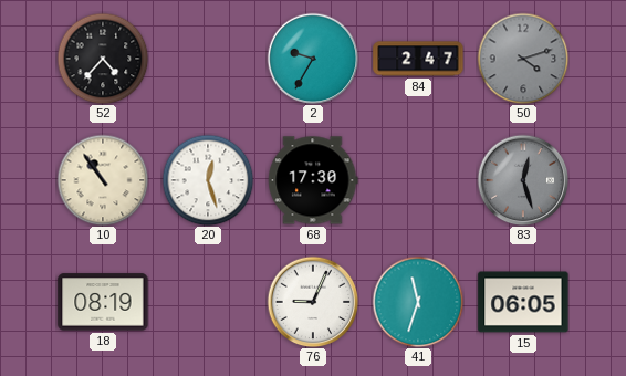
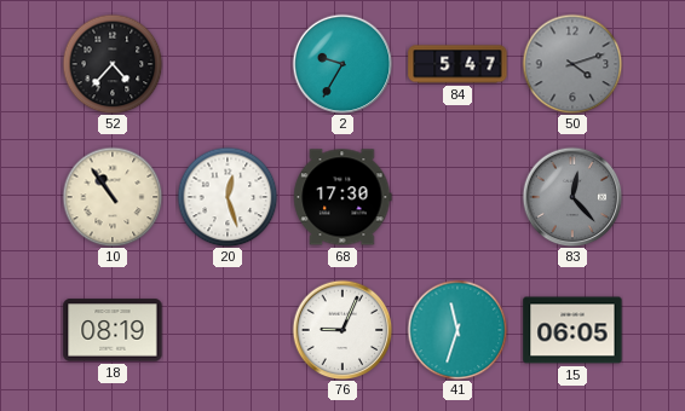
84: 2:47 -> 5:47 (457, 64)
83: 12:27 -> 12:23 (572, 197)
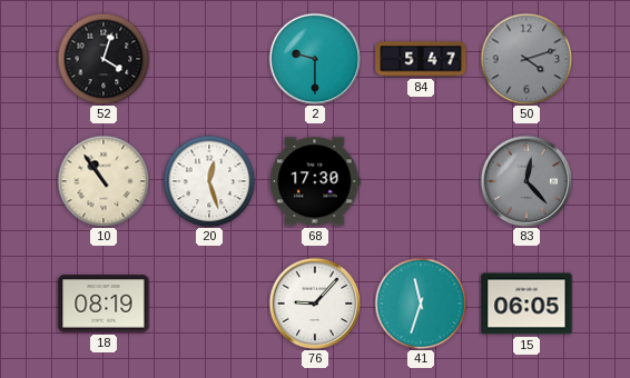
52: 4:37 -> 4:03 (104, 59)
2: 9:35 -> 9:30 (315, 59)
76: 9:04 -> 9:07 (315, 304)
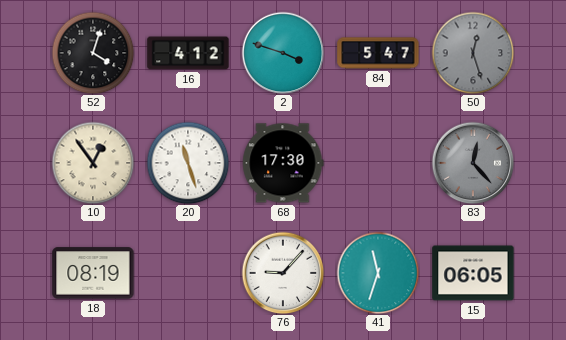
16: none -> 4:12 (188, 53)
2: 9:30 -> 3:48 (283, 53)
50: 4:12 -> 12:27 (473, 53)
10: 10:54 -> 12:54 (93, 163)
20: 12:27 -> 11:27 (188, 163)
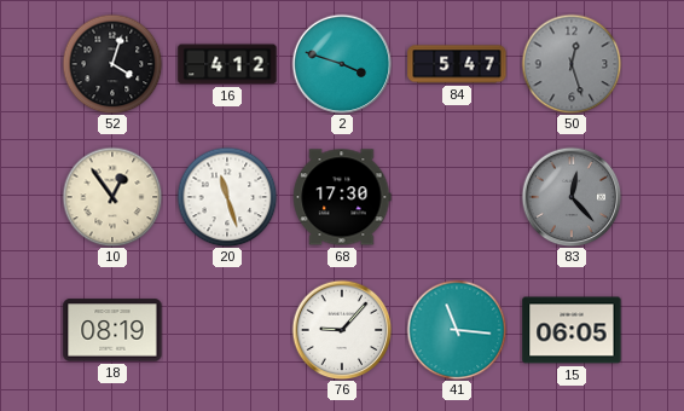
41: 11:33 -> 11:16 (457, 330)
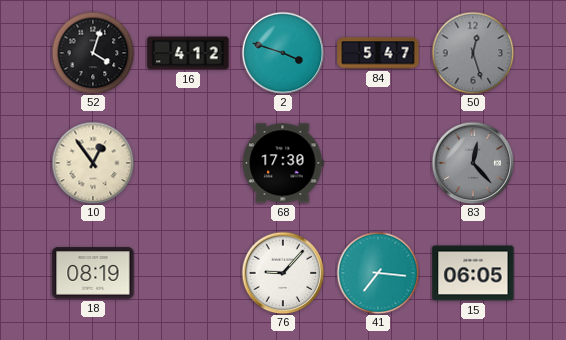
20: 11:27 -> none (227, 197)
41: 11:16 -> 7:16 (378, 273)
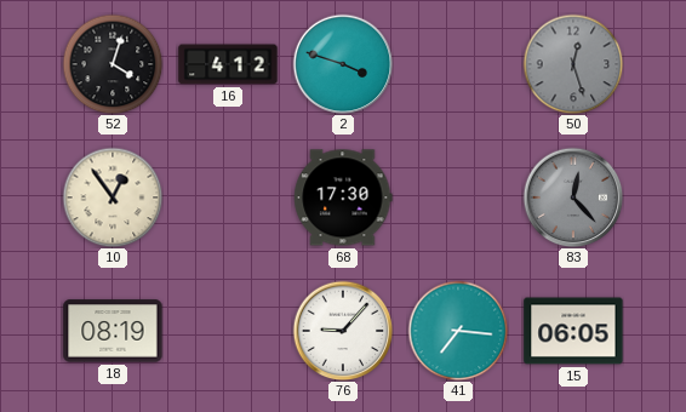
84: 5:47 -> none (378, 53)
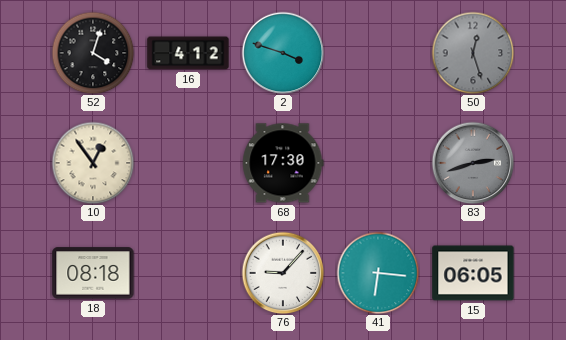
83: 12:23 -> 2:42 (473, 163)
18: 08:19 -> 08:18 (93, 273)
41: 7:16 -> 6:16 (378, 273)
